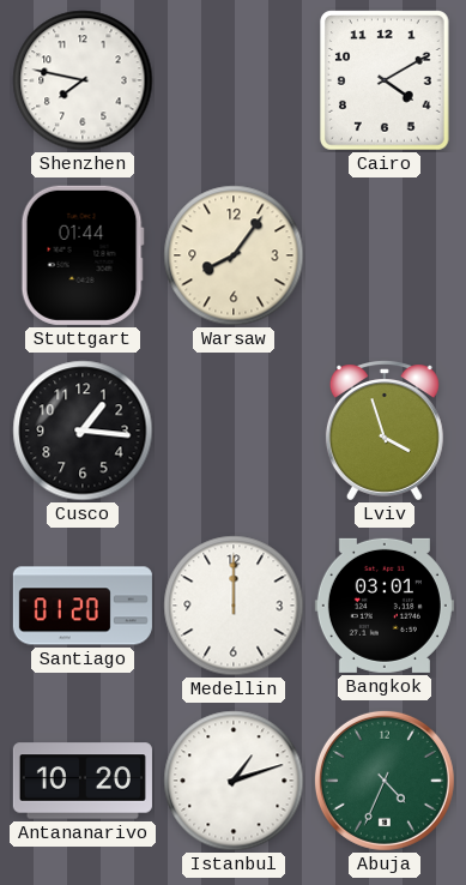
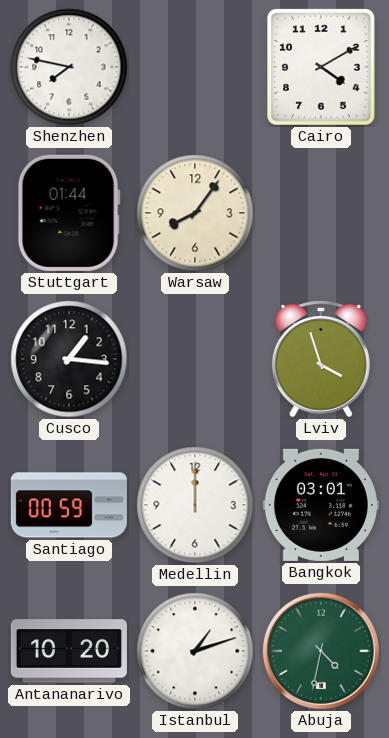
Santiago: 01:20 -> 00:59 (69, 505)
Abuja: 4:34 -> 4:32 (321, 651)
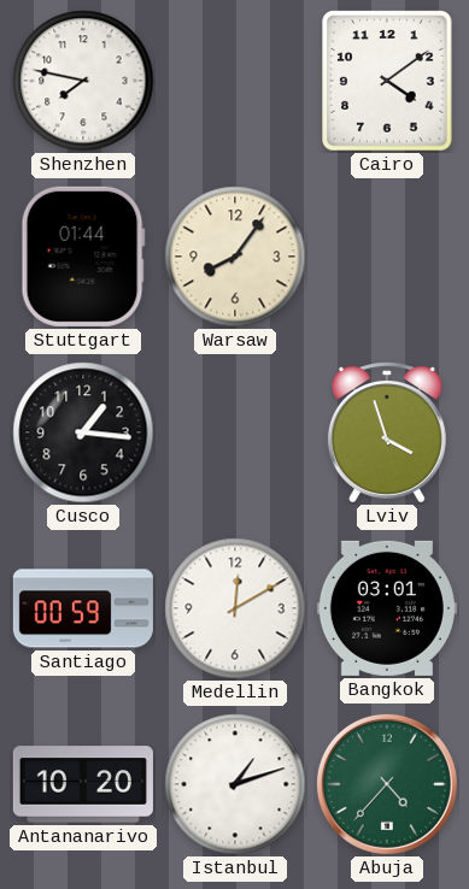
Cairo: 4:10 -> 4:09 (387, 81)
Medellin: 12:00 -> 12:10 (235, 608)
Abuja: 4:32 -> 4:37 (387, 784)
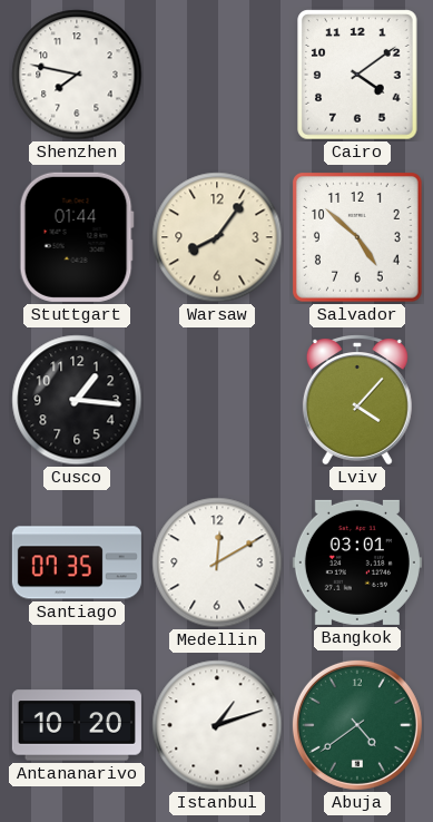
Salvador: none -> 4:52 (358, 238)
Lviv: 3:57 -> 4:07 (357, 400)
Santiago: 00:59 -> 07:35 (77, 562)
Abuja: 4:37 -> 4:39 (357, 725)
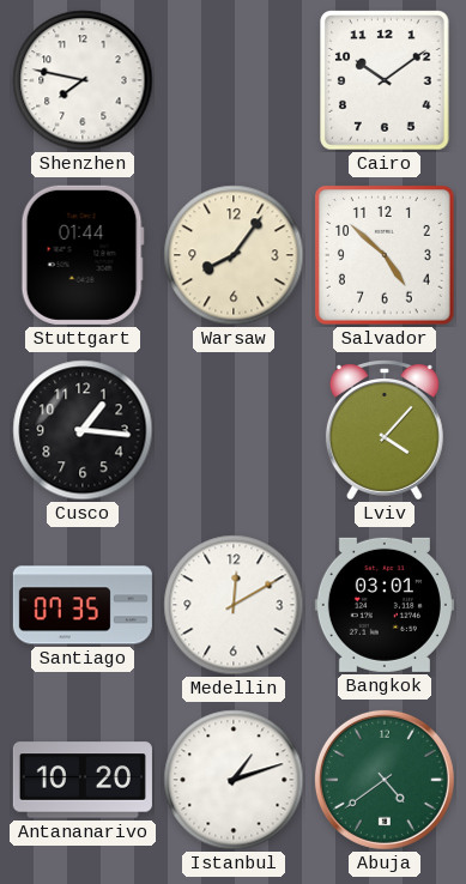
Cairo: 4:09 -> 10:09 (385, 80)
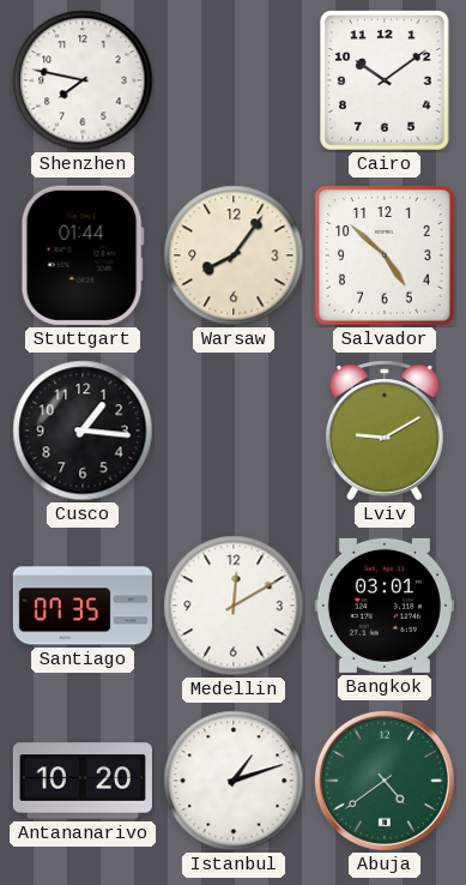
Lviv: 4:07 -> 9:10 (385, 431)
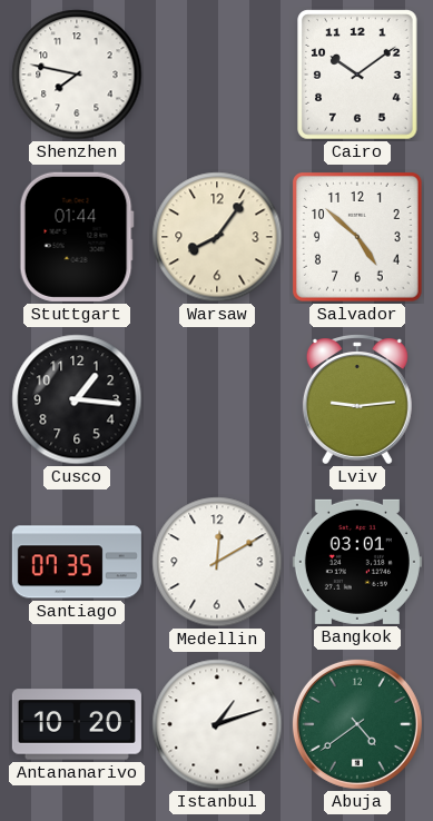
Lviv: 9:10 -> 9:14 (357, 399)
